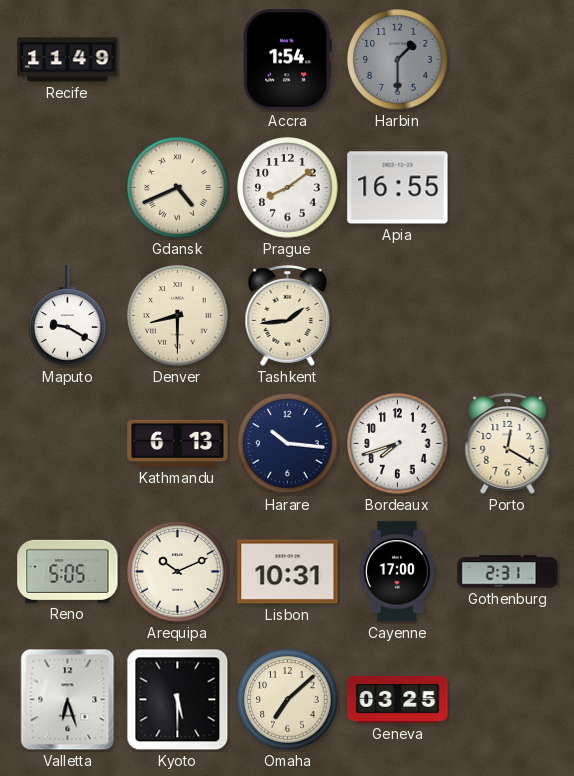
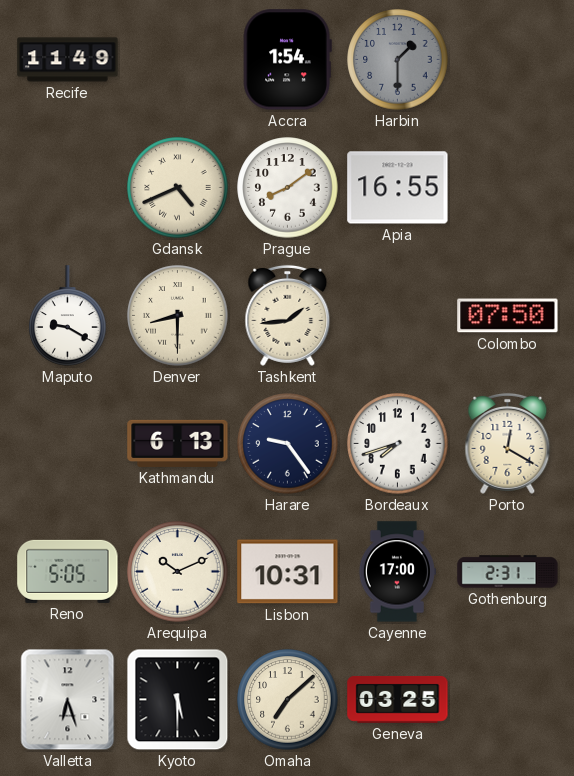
Colombo: none -> 07:50 (508, 316)
Harare: 10:16 -> 9:24 (288, 444)
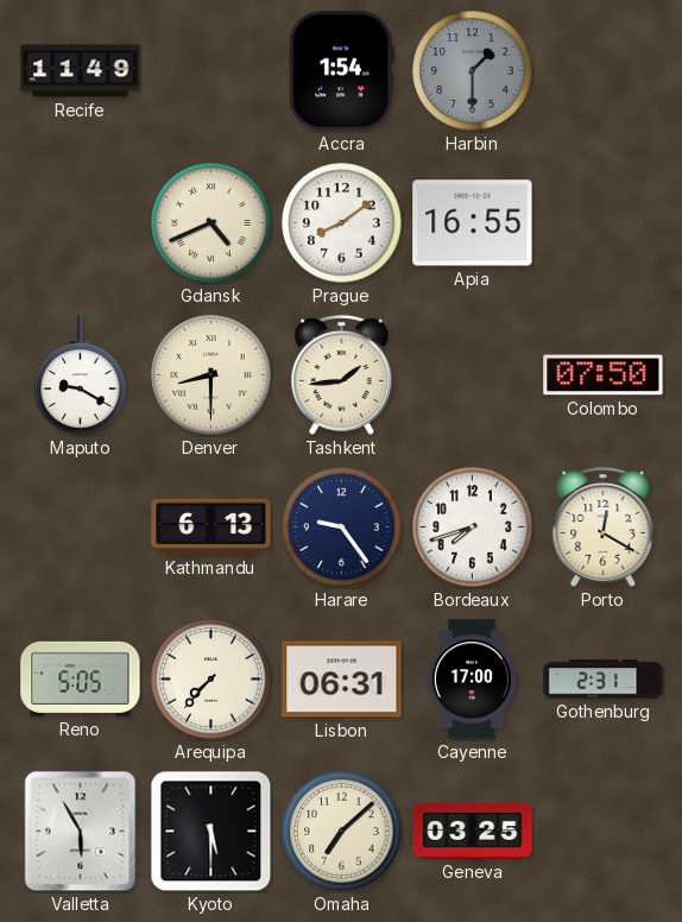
Arequipa: 10:11 -> 7:37 (211, 680)
Lisbon: 10:31 -> 06:31 (342, 680)
Valletta: 6:27 -> 5:55 (81, 832)
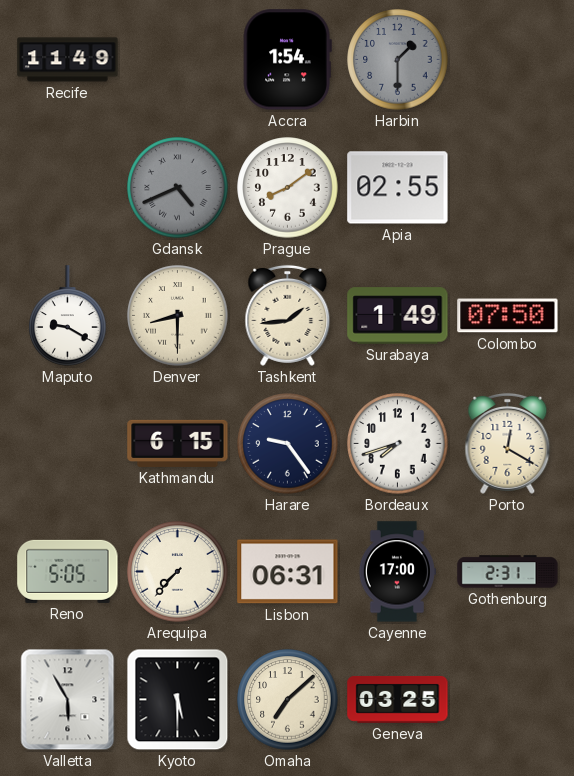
Gdansk dial: cream -> grey (178, 188)
Apia: 16:55 -> 02:55 (398, 188)
Surabaya: none -> 1:49 (398, 316)
Kathmandu: 6:13 -> 6:15 (178, 443)
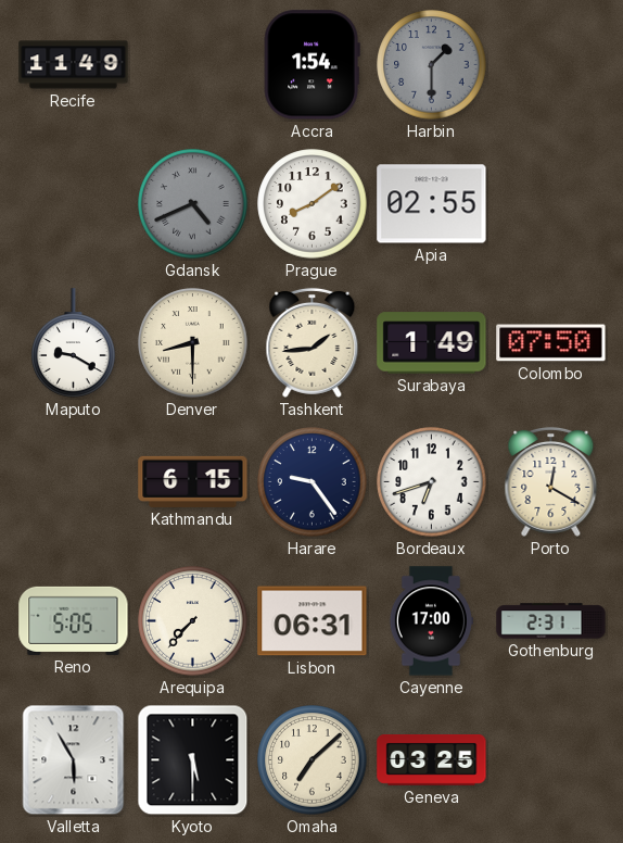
Bordeaux: 7:42 -> 6:42 (432, 482)
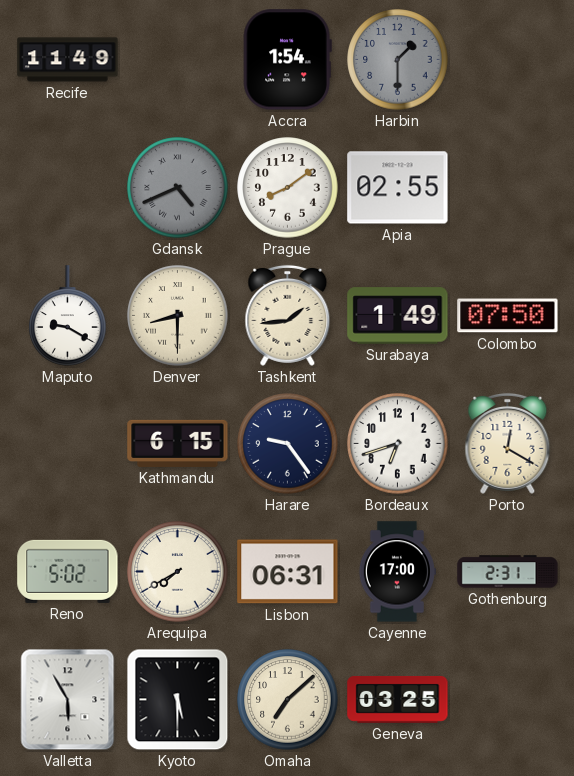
Reno: 5:05 -> 5:02 (68, 571)
Arequipa: 7:37 -> 7:40 (178, 572)
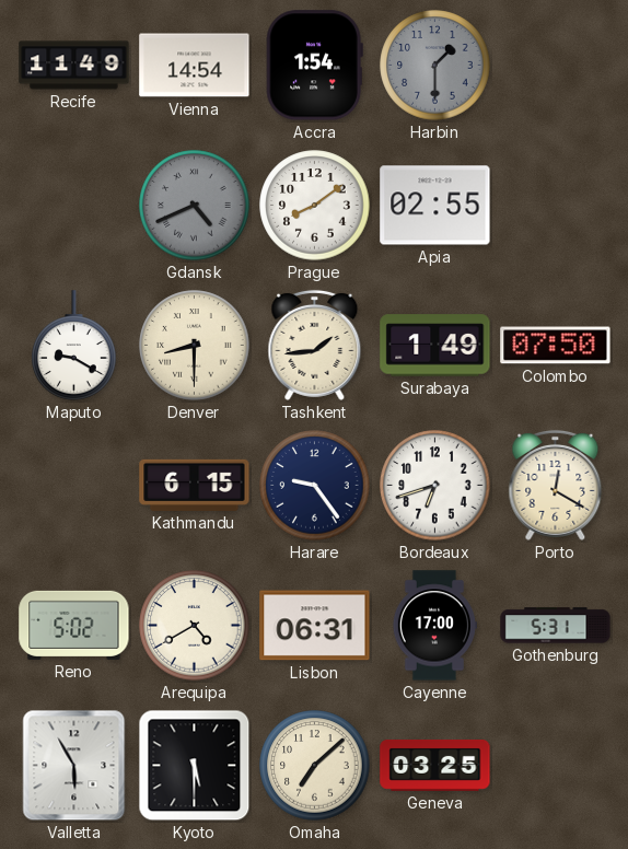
Vienna: none -> 14:54 (195, 66)
Arequipa: 7:40 -> 4:40 (195, 626)
Gothenburg: 2:31 -> 5:31 (556, 626)
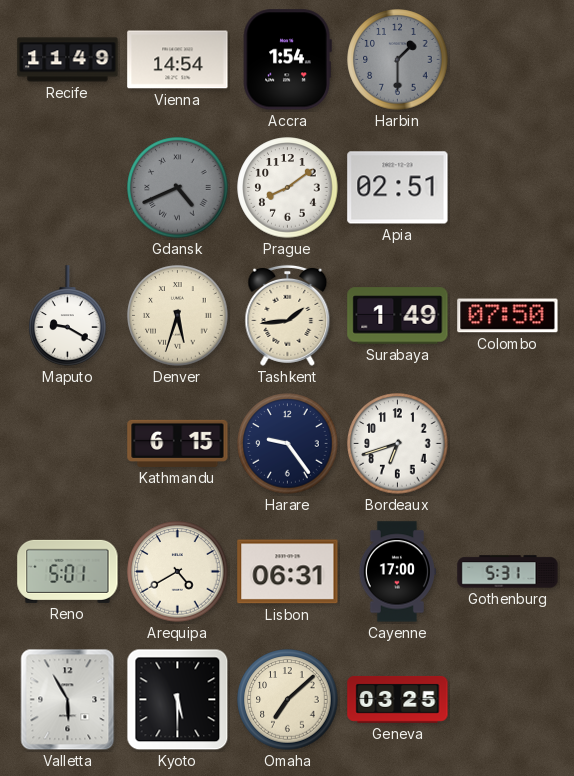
Apia: 02:55 -> 02:51 (398, 188)
Denver: 8:30 -> 5:33 (178, 316)
Porto: 12:20 -> none (556, 485)
Reno: 5:02 -> 5:01 (68, 571)
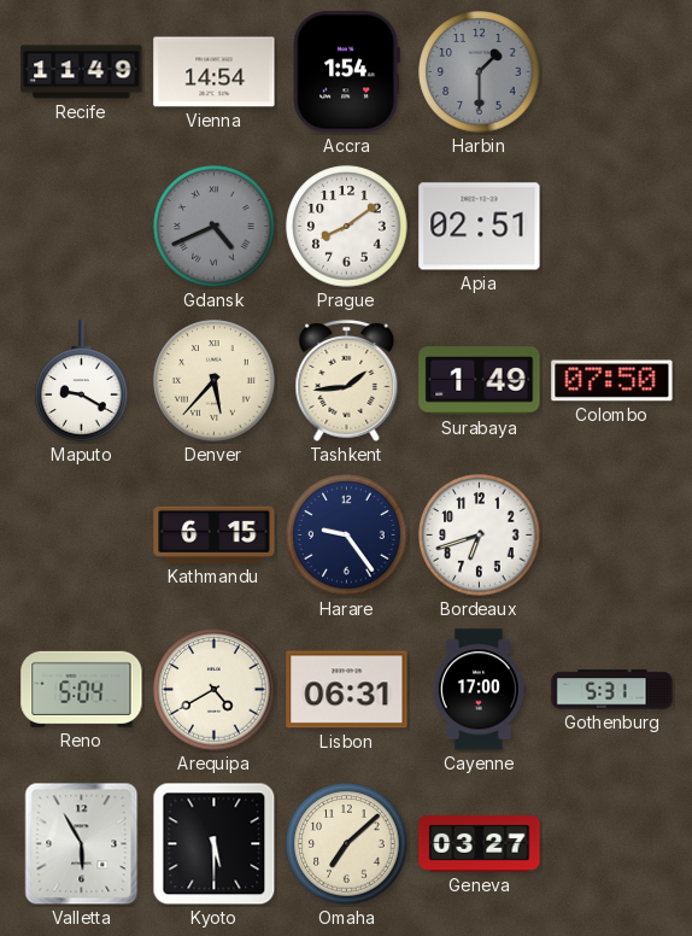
Denver: 5:33 -> 5:37 (215, 381)
Reno: 5:01 -> 5:04 (82, 689)
Geneva: 03:25 -> 03:27 (480, 843)
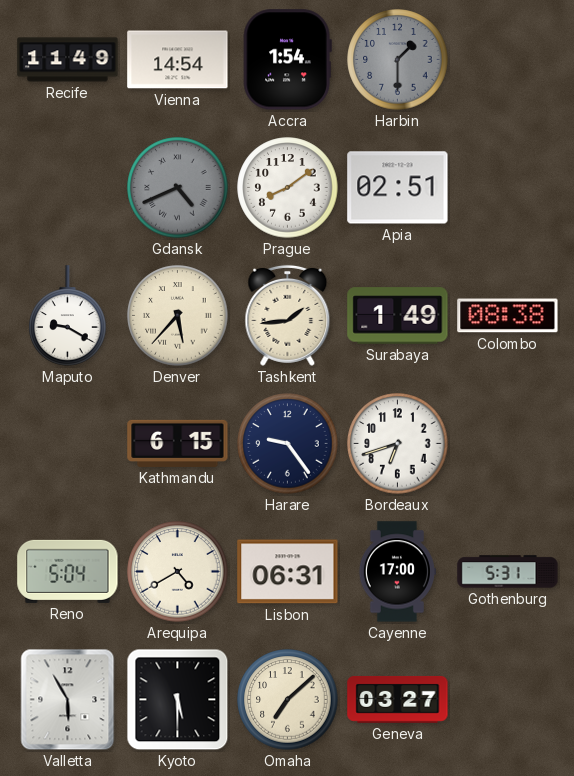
Colombo: 07:50 -> 08:38 (508, 316)
